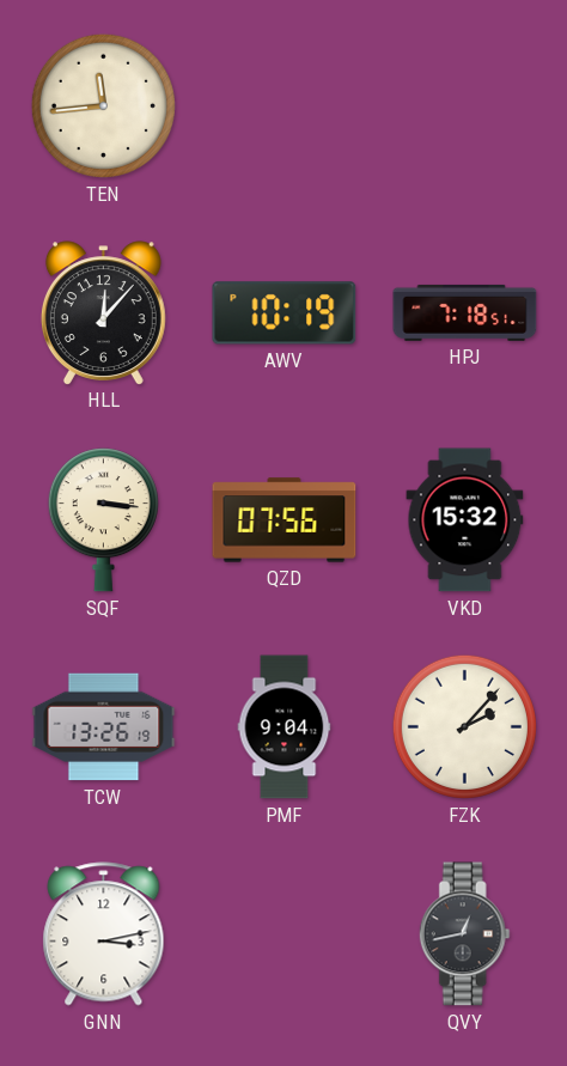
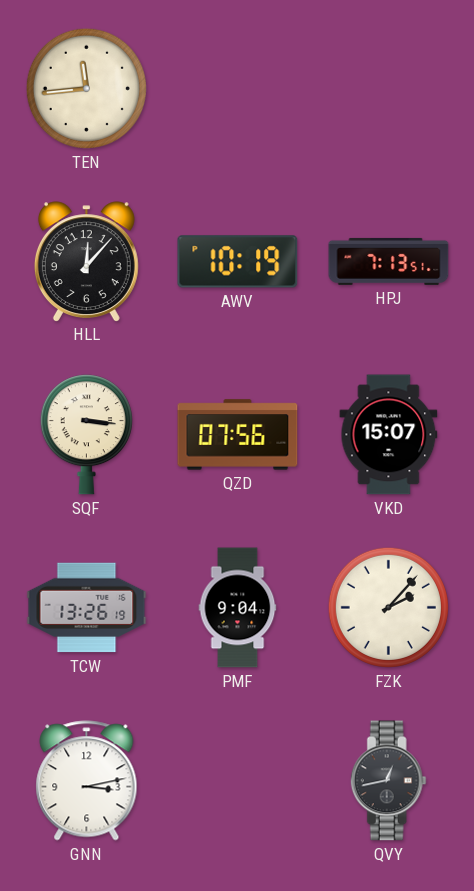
HPJ: 7:18 -> 7:13 (389, 261)
VKD: 15:32 -> 15:07 (389, 435)
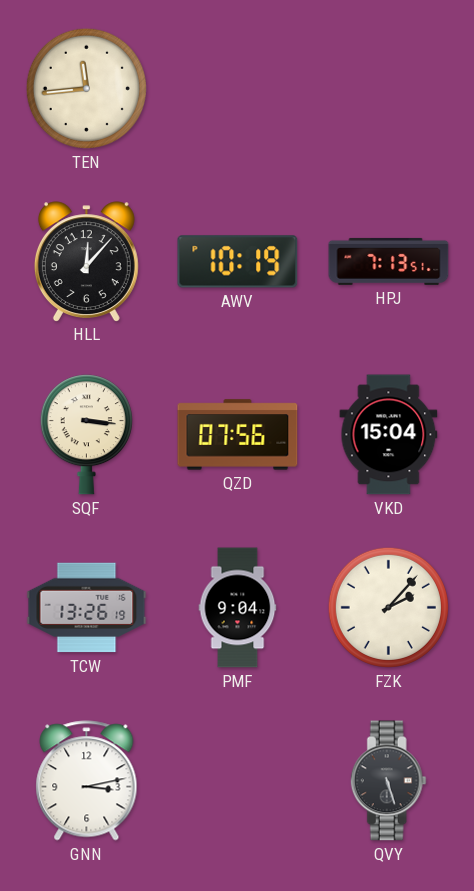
VKD: 15:07 -> 15:04 (389, 435)
QVY: 12:43 -> 5:27 (388, 781)
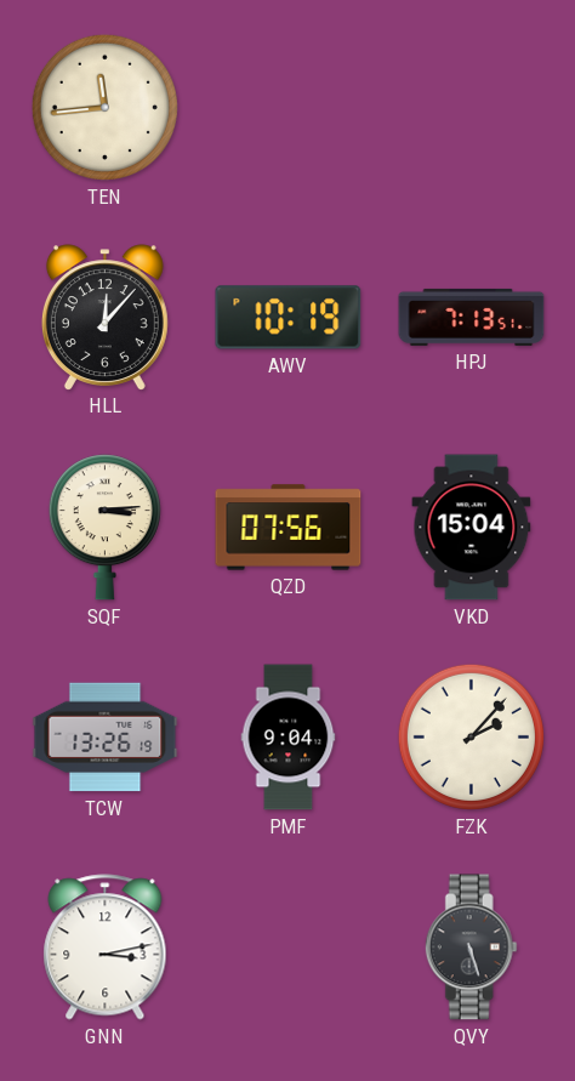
SQF: 3:16 -> 3:14 (104, 528)
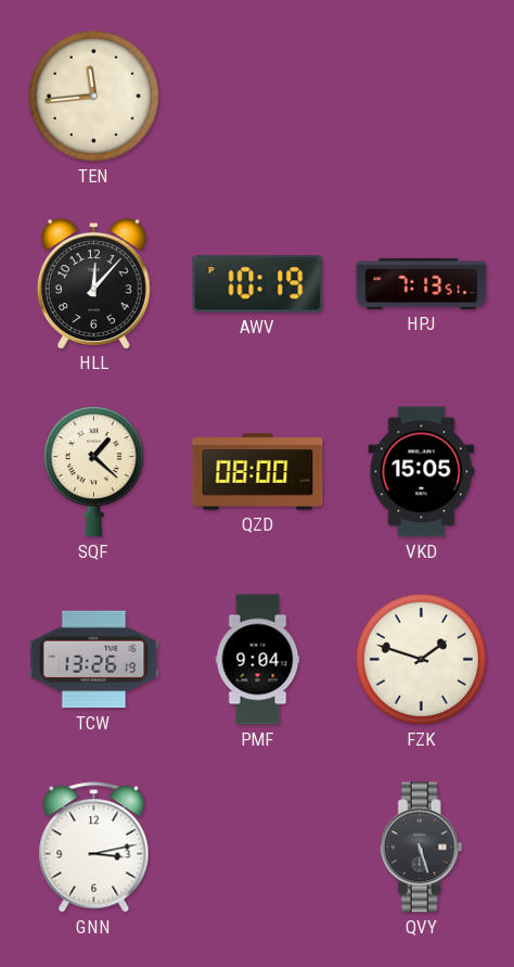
SQF: 3:14 -> 1:22 (93, 472)
QZD: 07:56 -> 08:00 (258, 472)
VKD: 15:04 -> 15:05 (422, 472)
FZK: 2:07 -> 1:48 (421, 659)
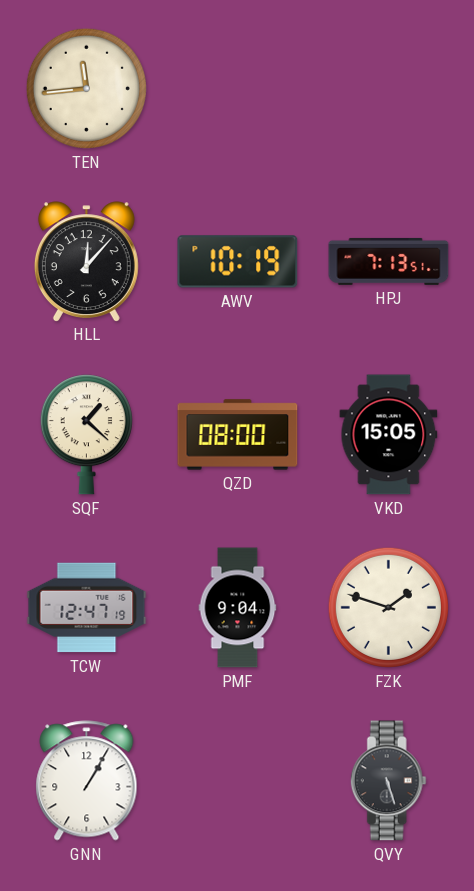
TCW: 13:26 -> 12:47 (87, 608)
GNN: 3:13 -> 1:05 (87, 781)
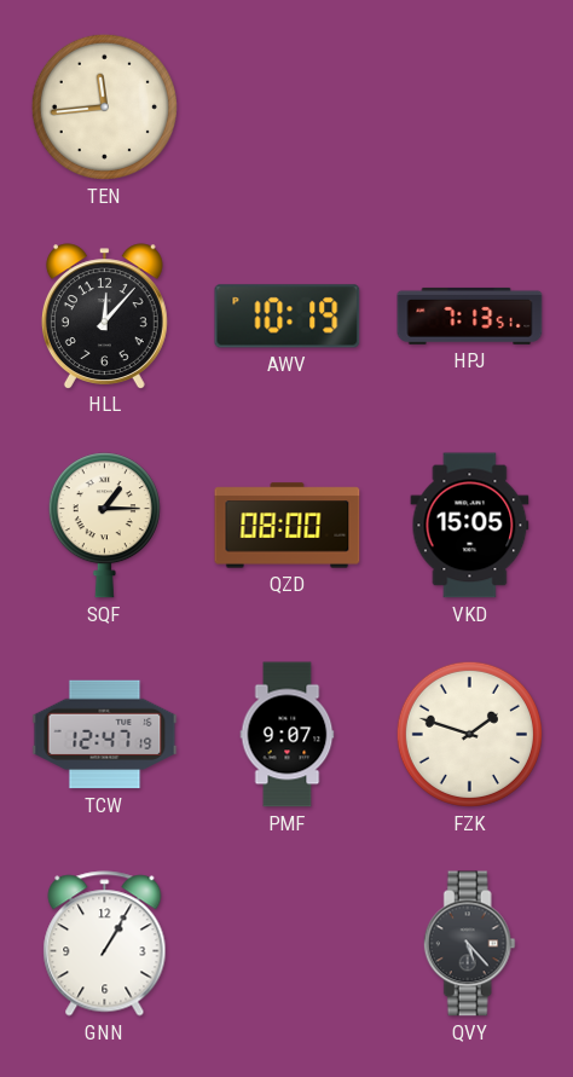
SQF: 1:22 -> 1:15 (104, 526)
PMF: 9:04 -> 9:07 (288, 735)
QVY: 5:27 -> 5:23 (469, 944)
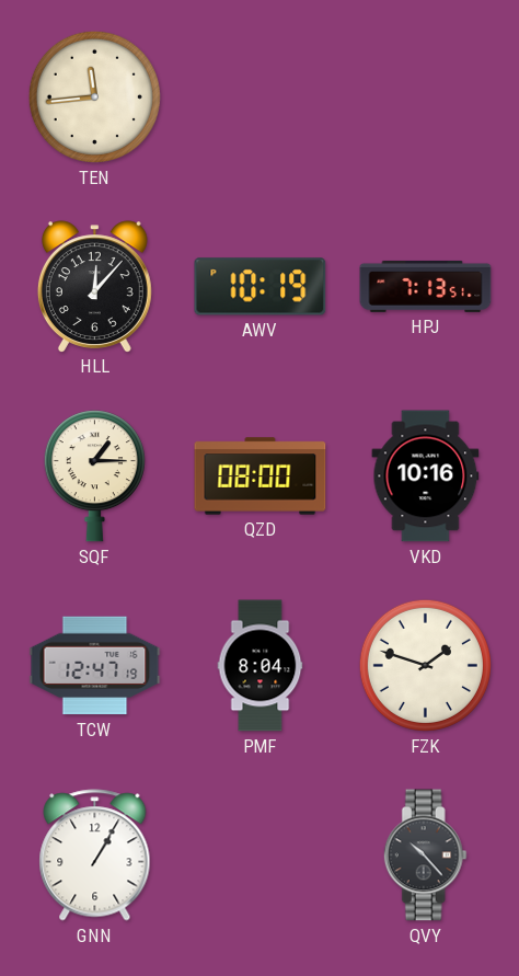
VKD: 15:05 -> 10:16 (426, 476)
PMF: 9:07 -> 8:04 (261, 666)
QVY: 5:23 -> 10:23 (425, 856)
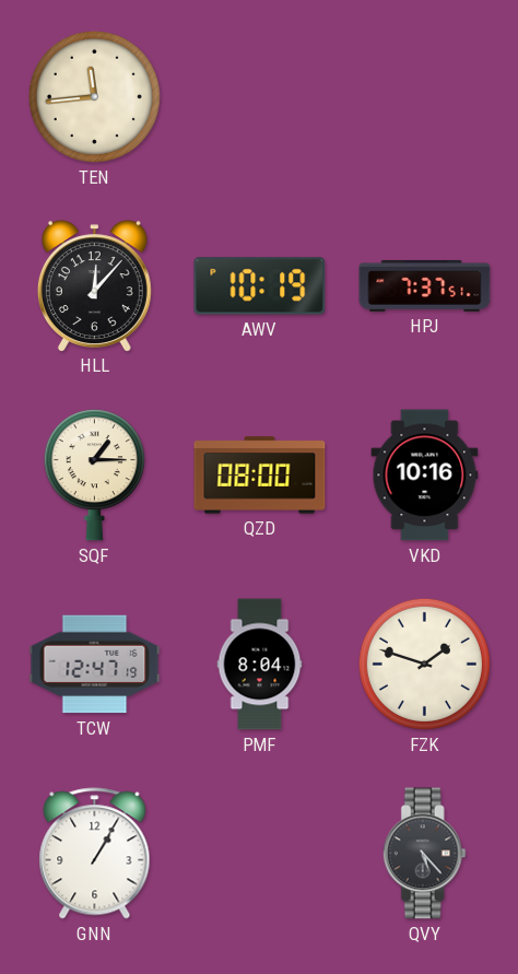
HPJ: 7:13 -> 7:37 (425, 285)
QVY: 10:23 -> 5:23 (424, 854)
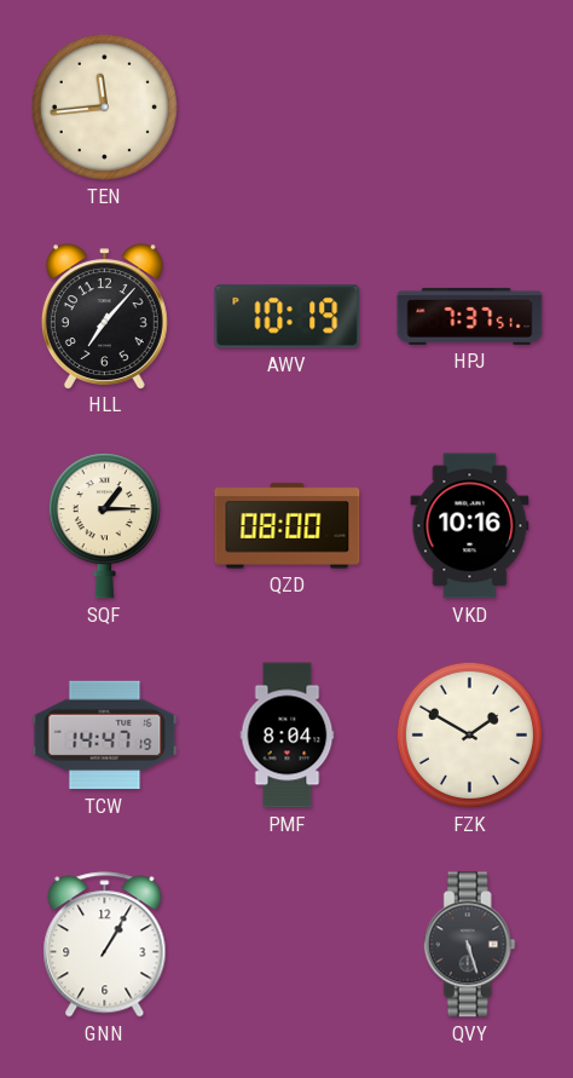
HLL: 12:07 -> 7:07 (104, 316)
TCW: 12:47 -> 14:47 (105, 736)
FZK: 1:48 -> 1:50 (469, 734)
QVY: 5:23 -> 5:27 (469, 945)
